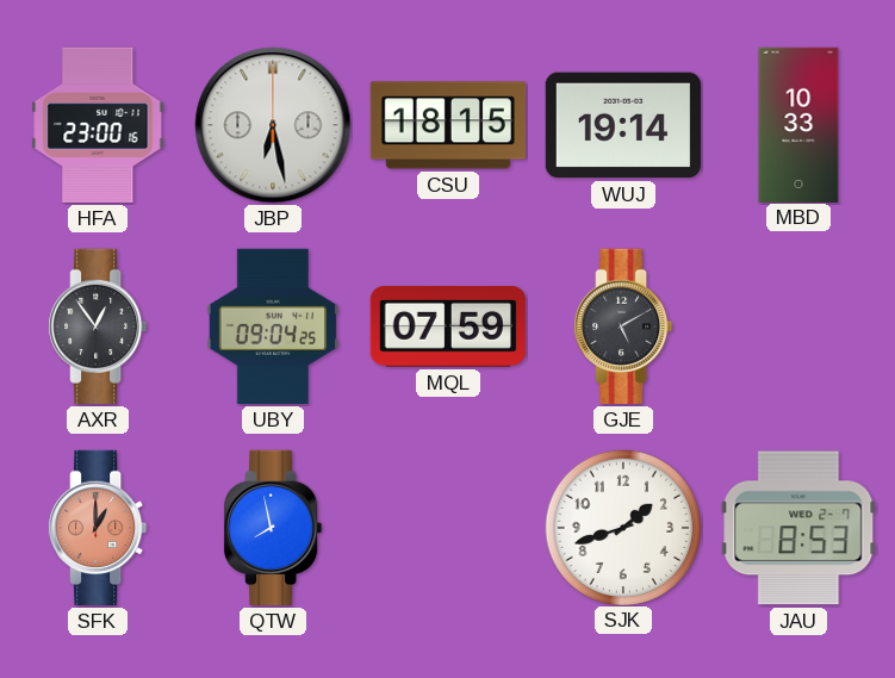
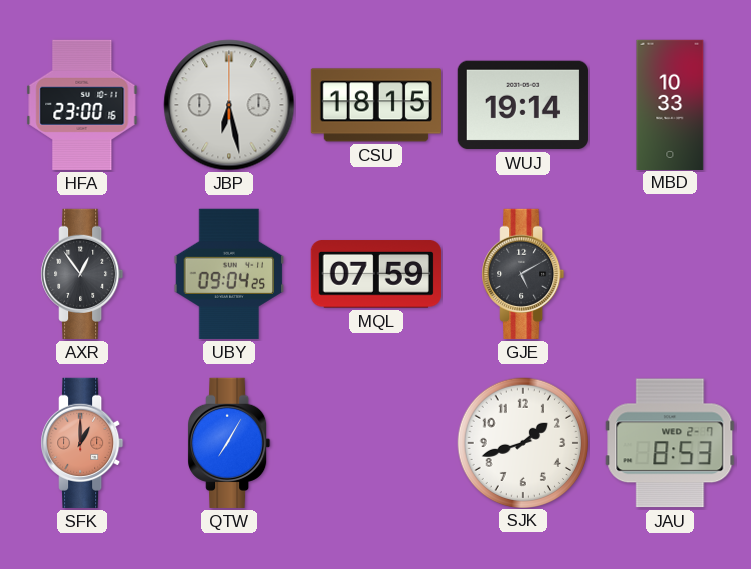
QTW: 7:58 -> 7:05 (229, 443)
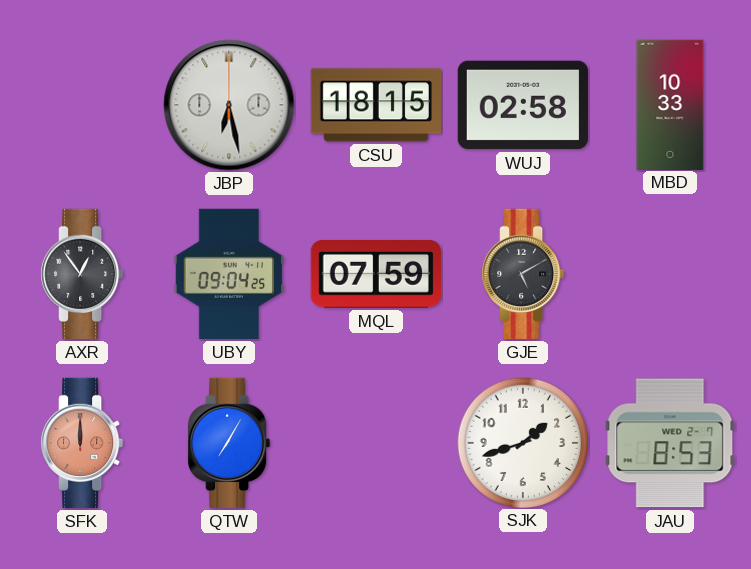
HFA: 23:00 -> none (82, 105)
WUJ: 19:14 -> 02:58 (523, 105)
SFK: 1:00 -> 12:00 (82, 443)
